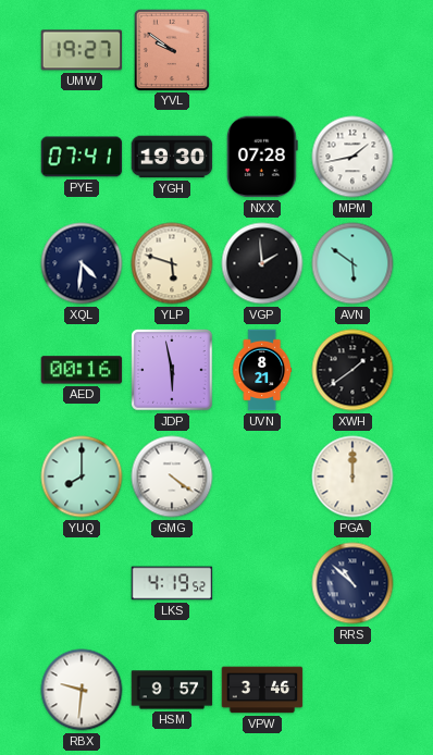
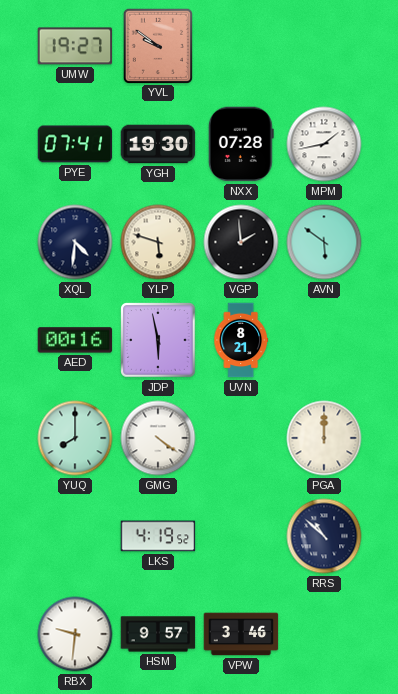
XWH: 1:39 -> none (352, 370)
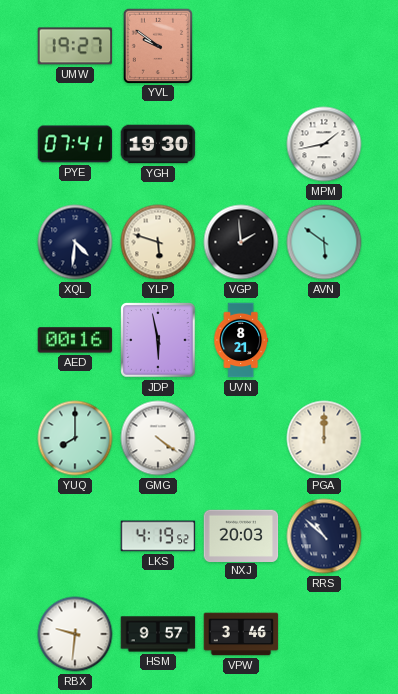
NXX: 07:28 -> none (241, 144)
NXJ: none -> 20:03 (241, 535)
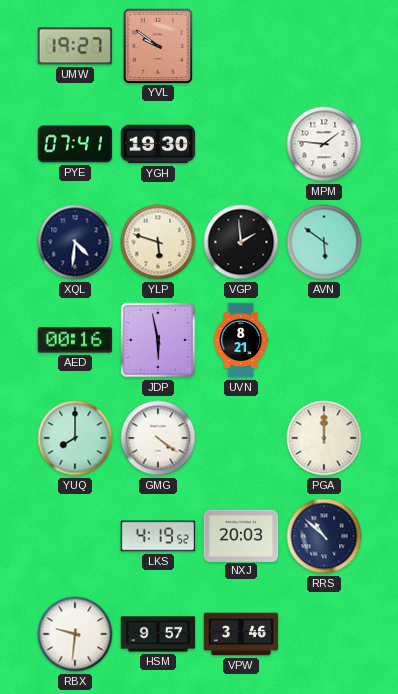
MPM: 1:43 -> 1:46 (324, 144)
